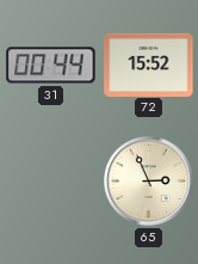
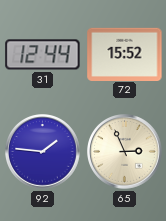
31: 00:44 -> 12:44 (43, 55)
92: none -> 1:46 (43, 152)
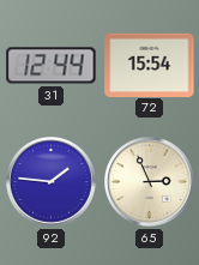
72: 15:52 -> 15:54 (150, 65)
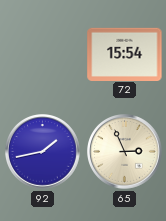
31: 12:44 -> none (52, 66)
92: 1:46 -> 1:43 (43, 152)
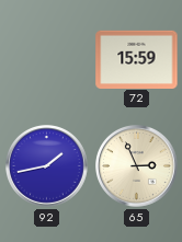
72: 15:54 -> 15:59 (137, 59)
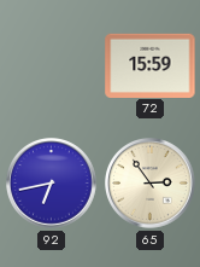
92: 1:43 -> 6:43 (52, 184)
65: 2:56 -> 2:54 (151, 184)
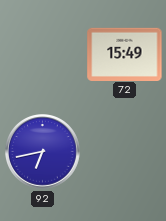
72: 15:59 -> 15:49 (125, 54)
65: 2:54 -> none (151, 184)
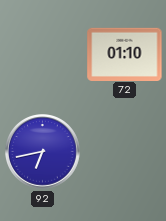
72: 15:49 -> 01:10 (125, 54)
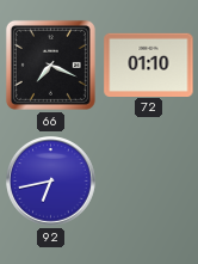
66: none -> 7:19 (50, 65)
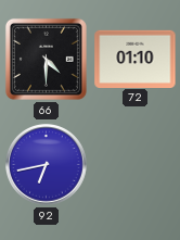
66: 7:19 -> 4:30 (46, 59)
